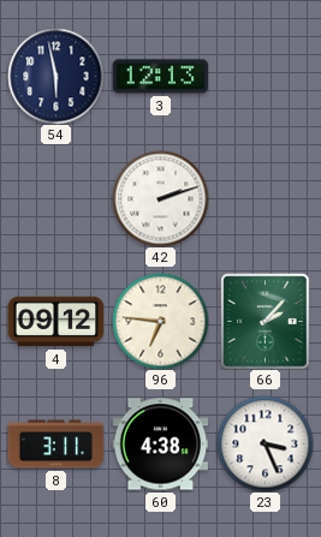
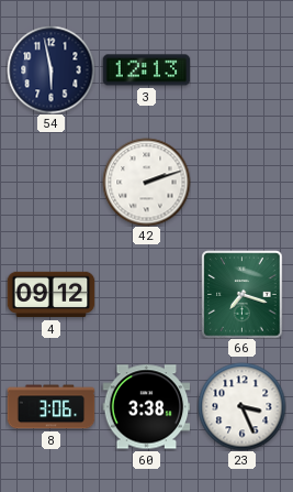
96: 6:46 -> none (160, 321)
66: 2:07 -> 7:18 (243, 294)
8: 3:11 -> 3:06 (50, 407)
60: 4:38 -> 3:38 (146, 407)
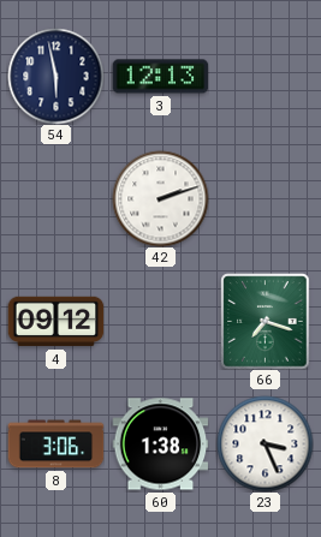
60: 3:38 -> 1:38 (160, 444)
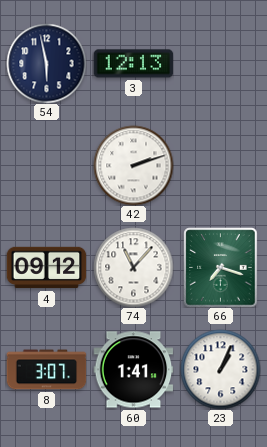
74: none -> 11:07 (133, 267)
8: 3:06 -> 3:07 (46, 370)
60: 1:38 -> 1:41 (133, 370)
23: 3:26 -> 1:04 (220, 369)
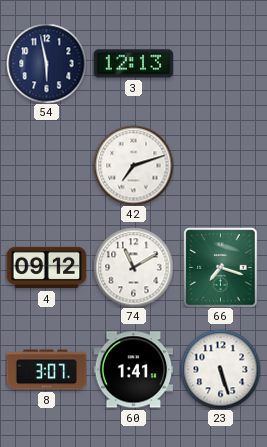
42: 2:12 -> 7:12 (133, 165)
74: 11:07 -> 11:10 (133, 267)
23: 1:04 -> 5:27 (220, 369)
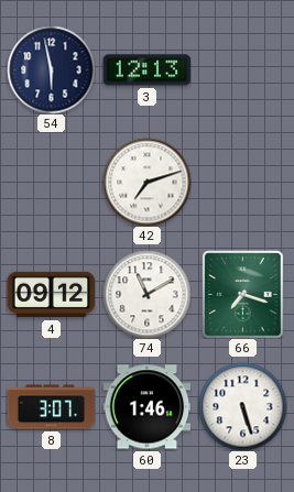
60: 1:41 -> 1:46 (146, 407)
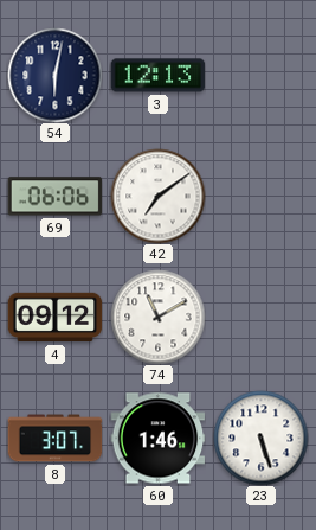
54: 5:58 -> 6:02 (54, 75)
69: none -> 06:06 (54, 197)
42: 7:12 -> 7:09 (157, 196)
66: 7:18 -> none (243, 294)
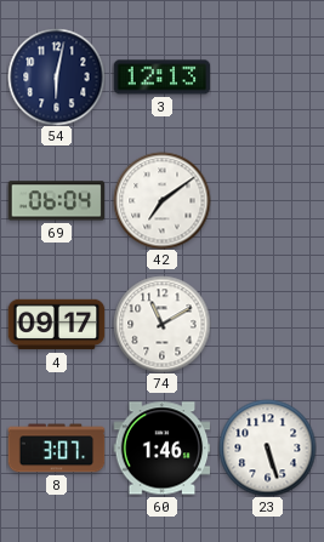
69: 06:06 -> 06:04 (56, 201)
4: 09:12 -> 09:17 (56, 325)
